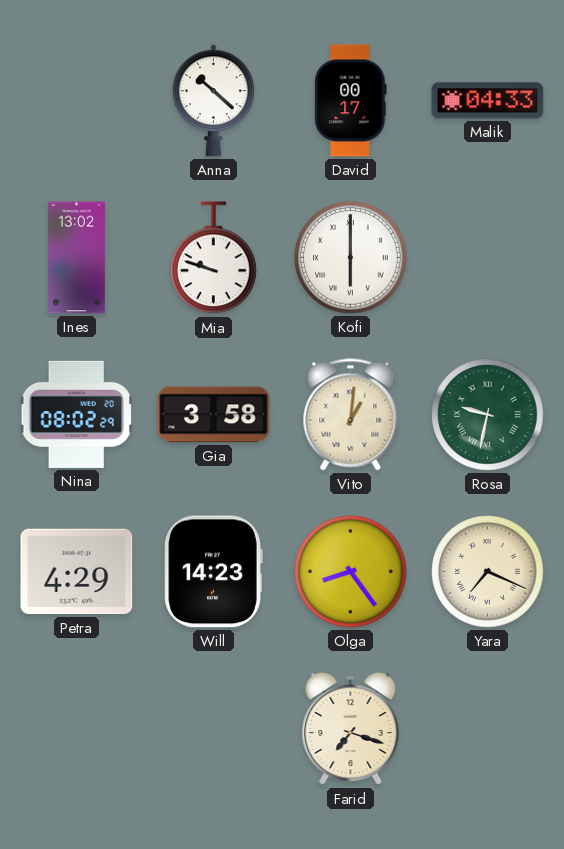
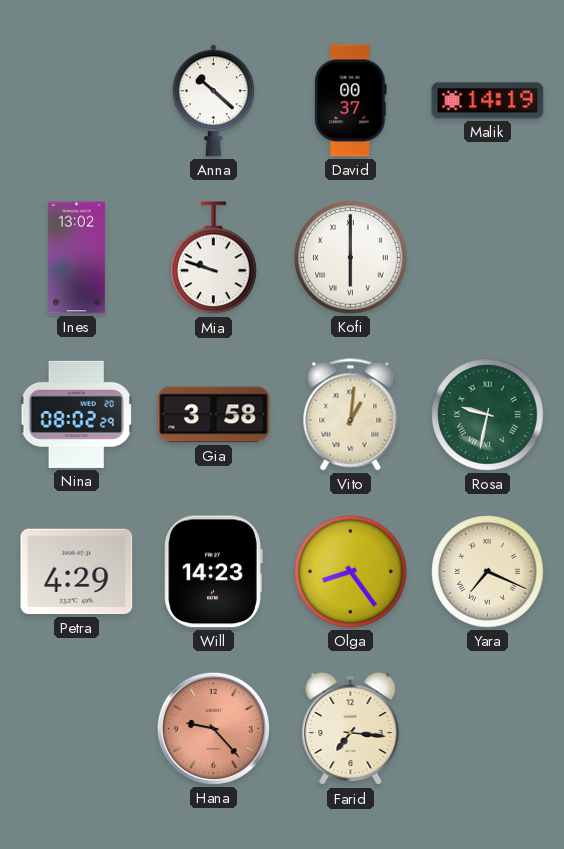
David: 00:17 -> 00:37 (351, 101)
Malik: 04:33 -> 14:19 (488, 101)
Hana: none -> 9:23 (213, 728)
Farid: 7:18 -> 7:16 (351, 729)
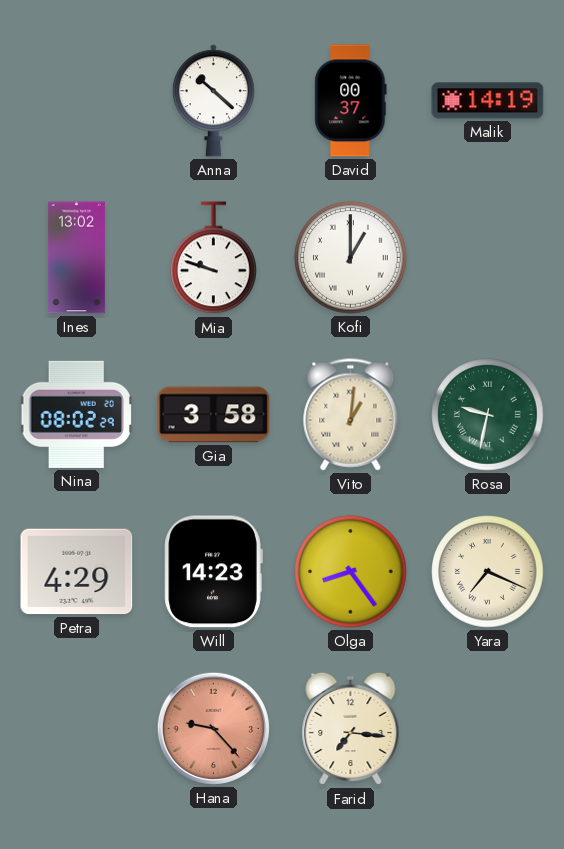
Kofi: 6:00 -> 1:00 (351, 258)
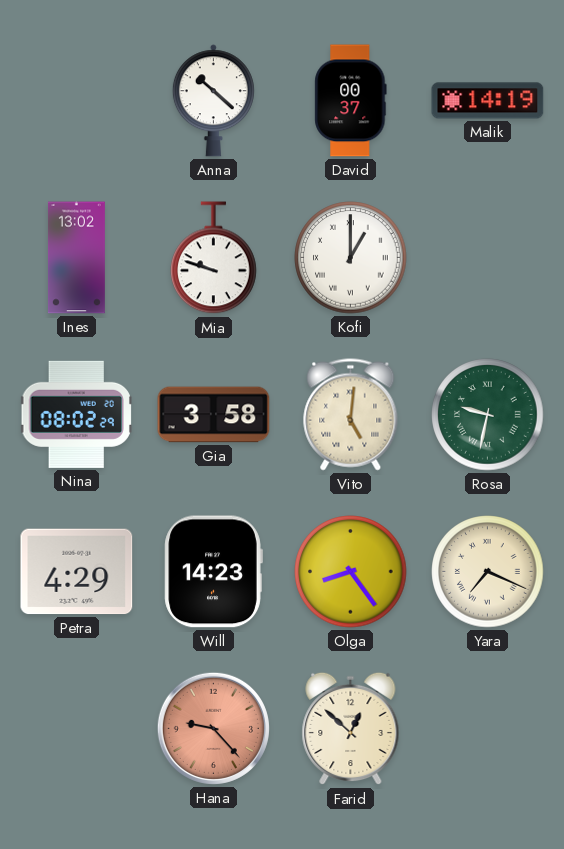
Vito: 1:01 -> 5:01 (351, 415)
Farid: 7:16 -> 12:52 (351, 729)
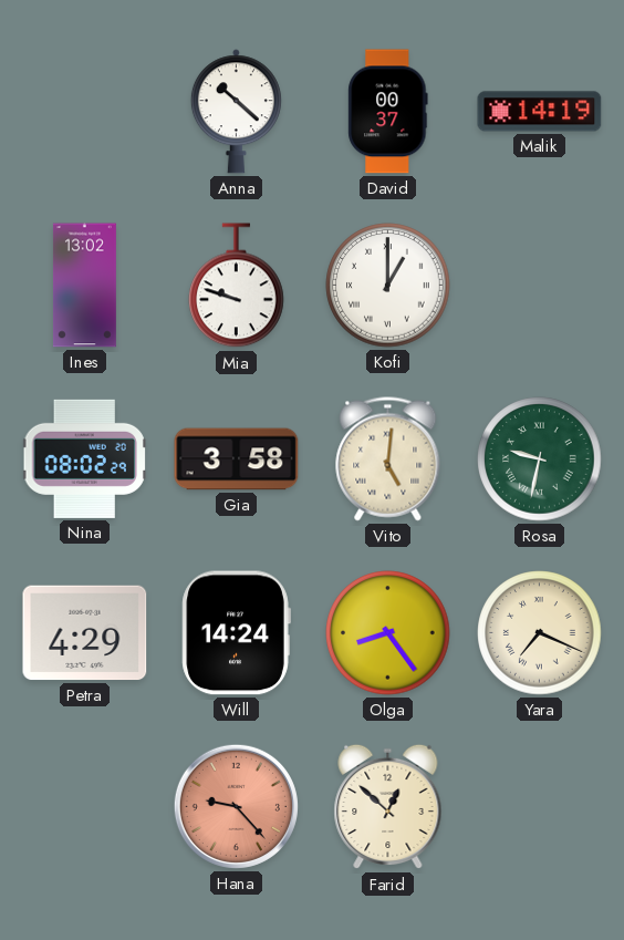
Will: 14:23 -> 14:24 (236, 633)
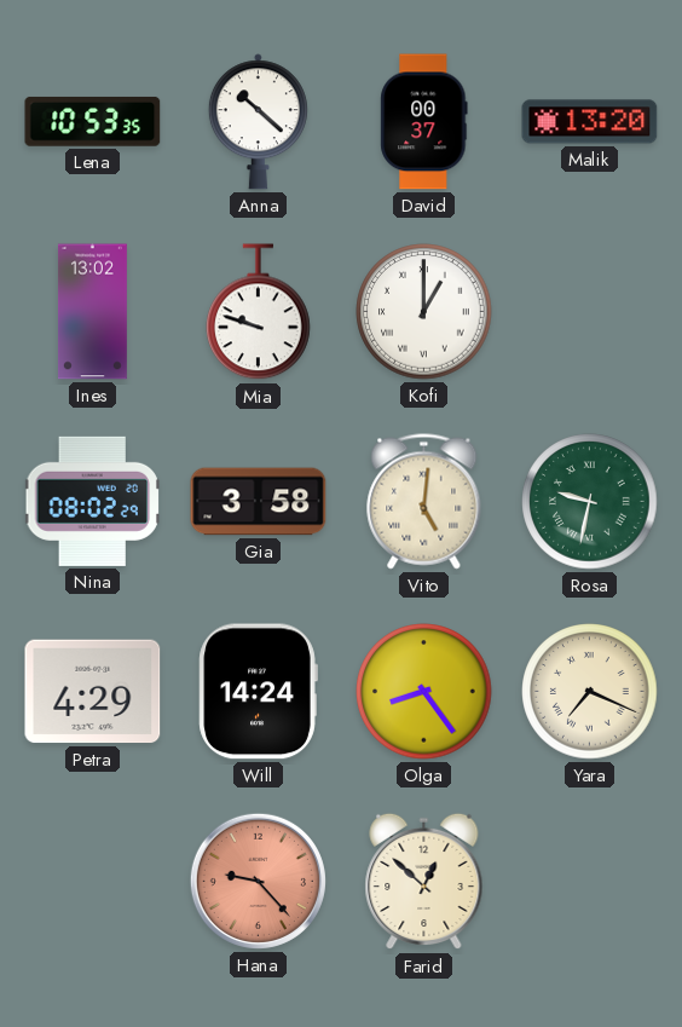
Lena: none -> 10:53 (93, 121)
Malik: 14:19 -> 13:20 (590, 122)
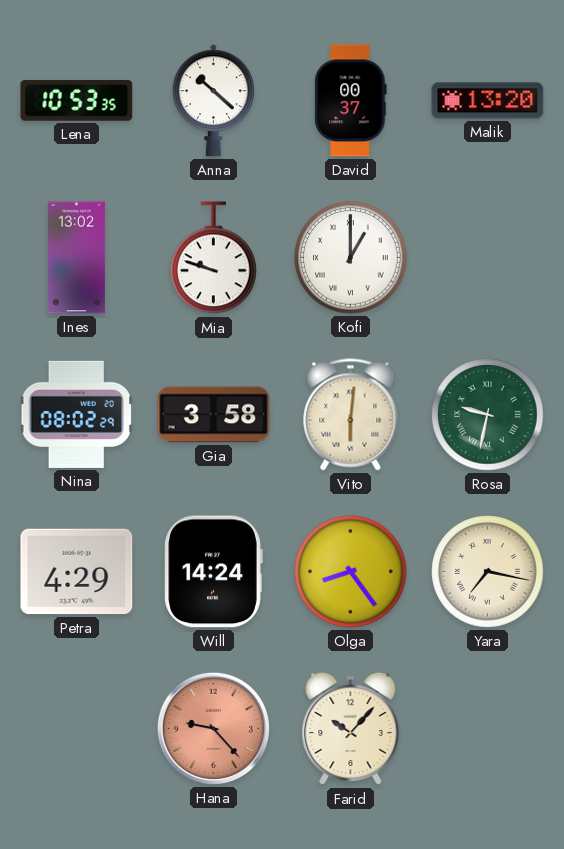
Vito: 5:01 -> 6:01 (351, 415)
Yara: 7:19 -> 7:17 (488, 572)
Farid: 12:52 -> 10:07 (351, 729)
